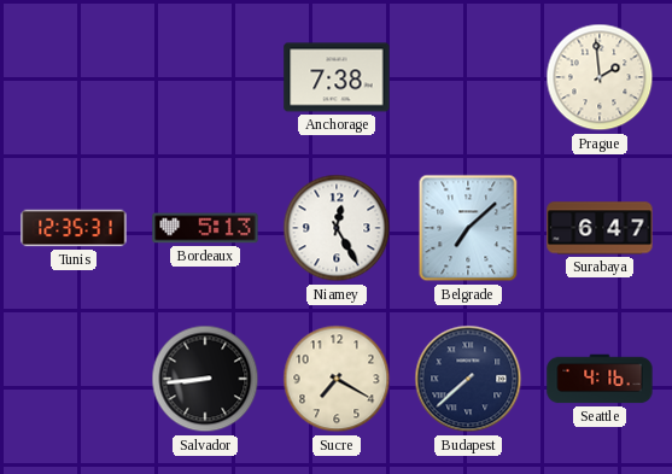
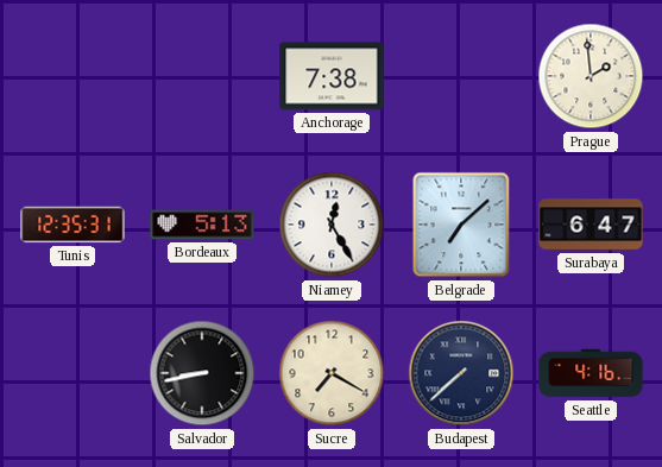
Salvador: 8:44 -> 8:43 (202, 373)
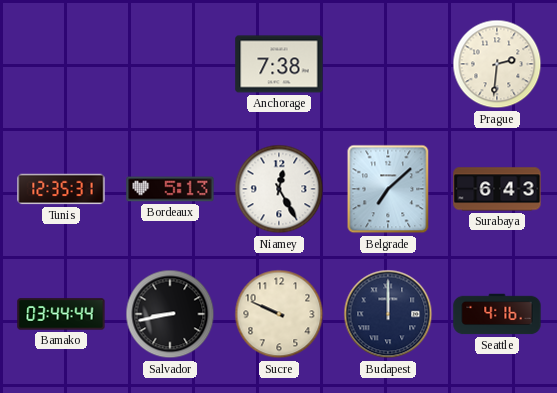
Prague: 1:59 -> 2:31 (497, 64)
Surabaya: 6:47 -> 6:43 (497, 189)
Bamako: none -> 03:44 (61, 314)
Sucre: 7:20 -> 9:49 (279, 314)
Budapest: 7:38 -> 12:00 (388, 314)
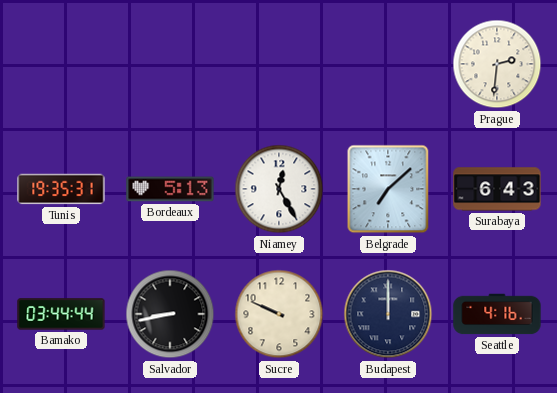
Anchorage: 7:38 -> none (279, 64)
Tunis: 12:35 -> 19:35 (61, 189)
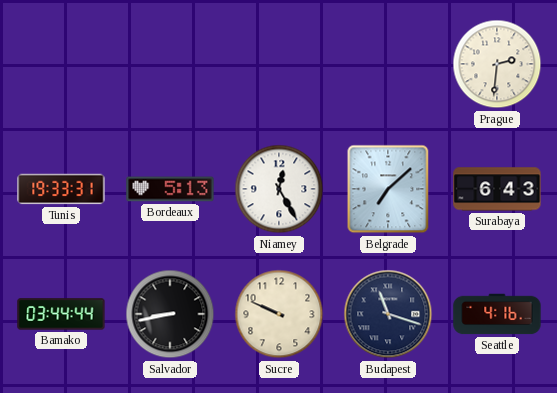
Tunis: 19:35 -> 19:33 (61, 189)
Budapest: 12:00 -> 11:18 (388, 314)
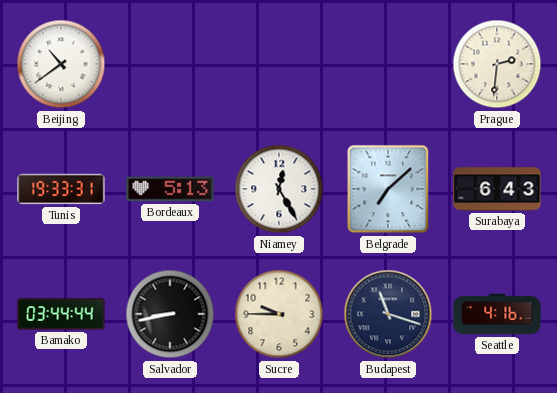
Beijing: none -> 10:39 (61, 64)
Sucre: 9:49 -> 9:45 (279, 314)
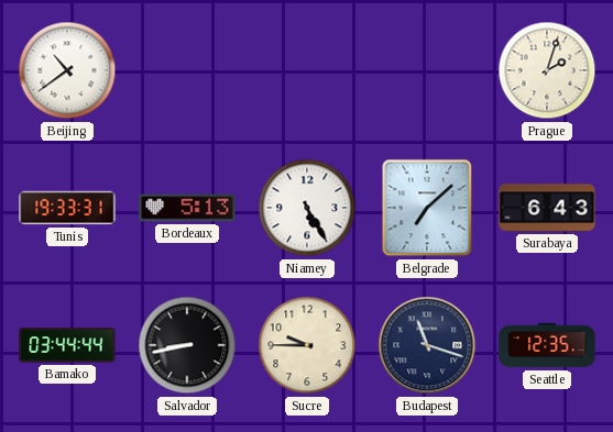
Prague: 2:31 -> 2:03 (547, 70)
Niamey: 12:25 -> 5:25 (307, 208)
Seattle: 4:16 -> 12:35 (547, 345)
